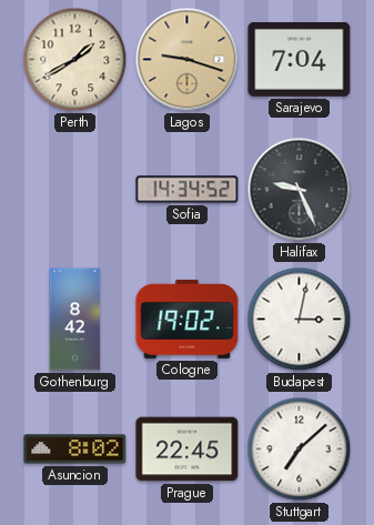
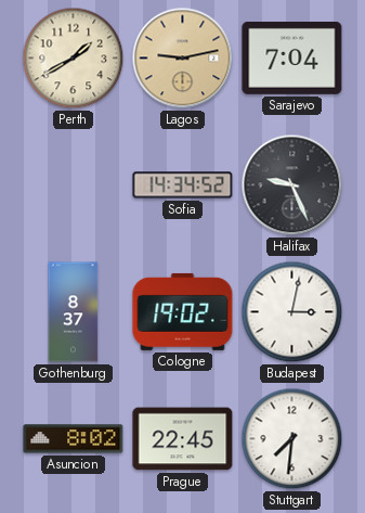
Lagos: 9:18 -> 9:13 (183, 59)
Gothenburg: 8:42 -> 8:37 (74, 312)
Stuttgart: 7:08 -> 7:31 (292, 439)
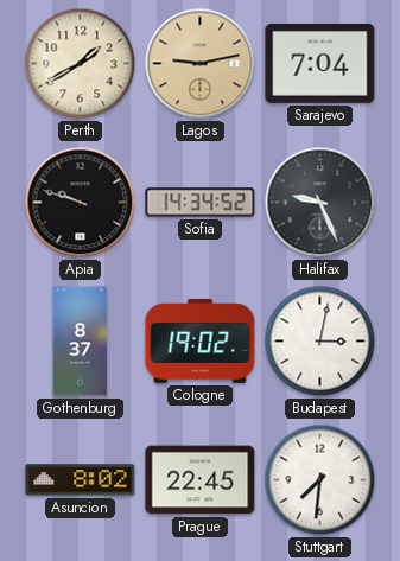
Apia: none -> 9:48 (81, 203)
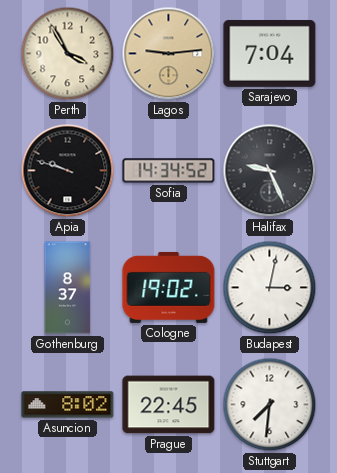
Perth: 1:40 -> 3:55 (68, 54)
Lagos: 9:13 -> 9:14 (169, 54)
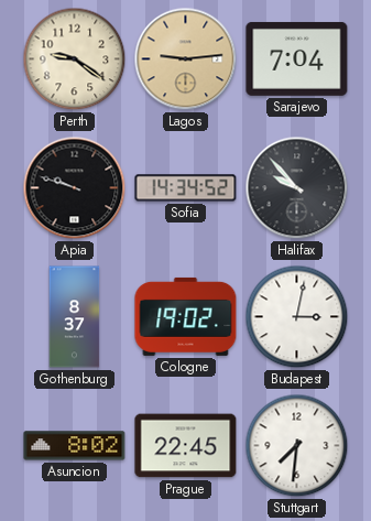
Perth: 3:55 -> 9:21 (75, 59)
Halifax: 9:26 -> 9:53 (297, 188)
